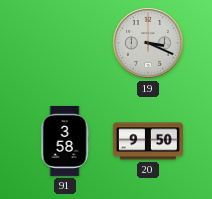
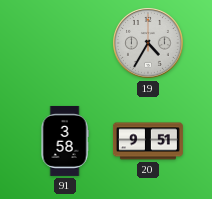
19: 3:19 -> 4:35 (149, 44)
20: 9:50 -> 9:51 (148, 141)
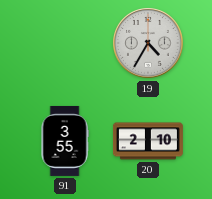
91: 3:58 -> 3:55 (65, 141)
20: 9:51 -> 2:10 (148, 141)
